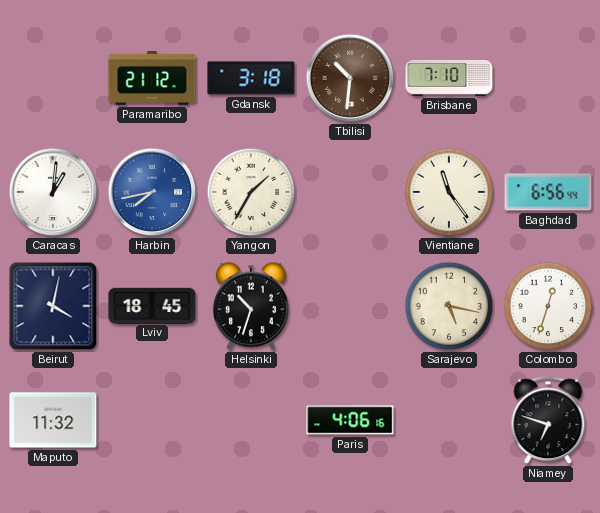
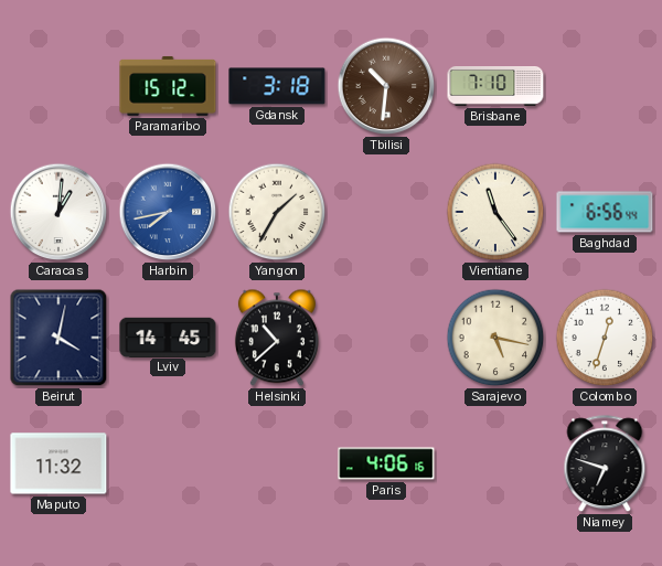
Paramaribo: 21:12 -> 15:12 (168, 86)
Lviv: 18:45 -> 14:45 (168, 337)
Helsinki: 10:33 -> 10:38 (277, 338)
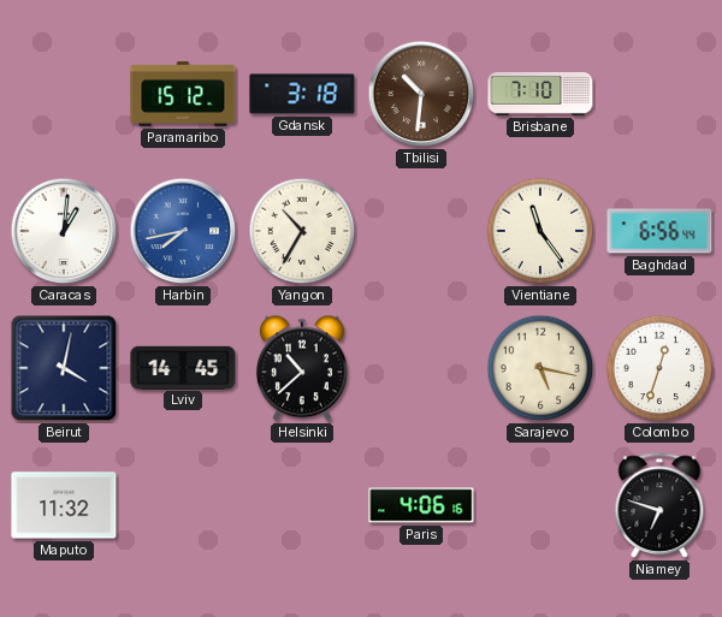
Yangon: 1:35 -> 10:35 (302, 231)
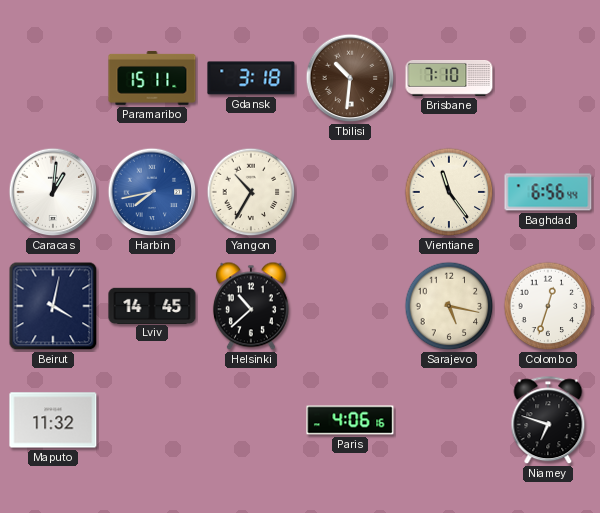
Paramaribo: 15:12 -> 15:11 (152, 78)
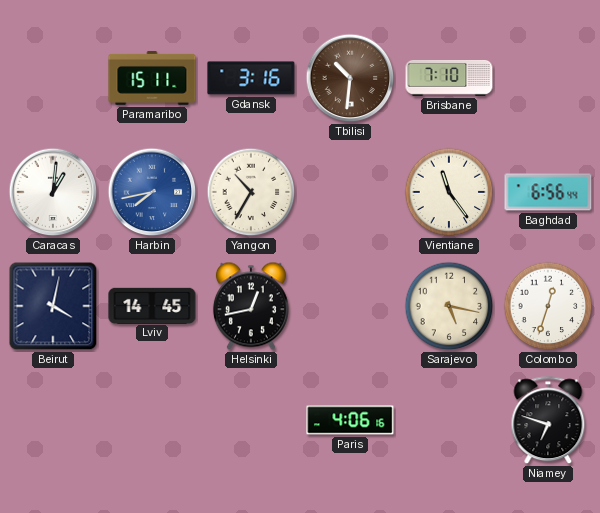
Gdansk: 3:18 -> 3:16 (251, 78)
Helsinki: 10:38 -> 12:43 (251, 306)
Maputo: 11:32 -> none (53, 420)
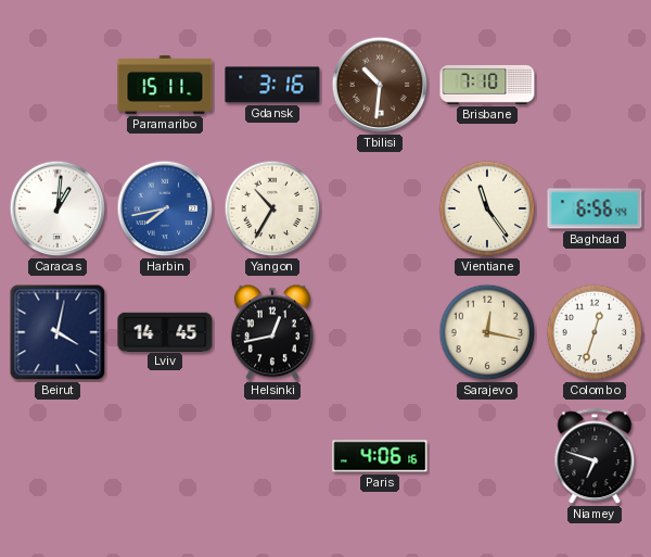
Sarajevo: 5:17 -> 12:17 (487, 332)
